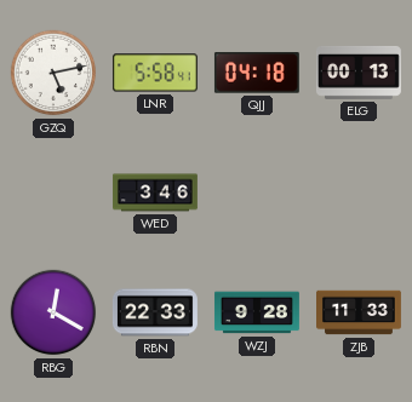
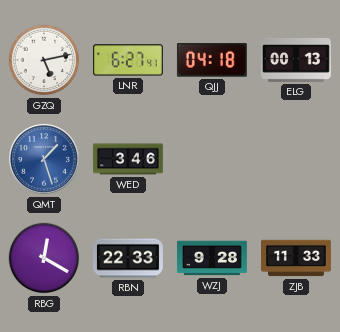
LNR: 5:58 -> 6:27 (128, 60)
QMT: none -> 1:27 (45, 160)
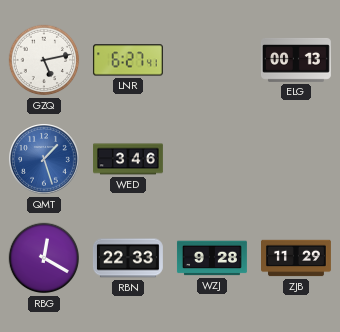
QJJ: 04:18 -> none (212, 60)
ZJB: 11:33 -> 11:29 (297, 258)
